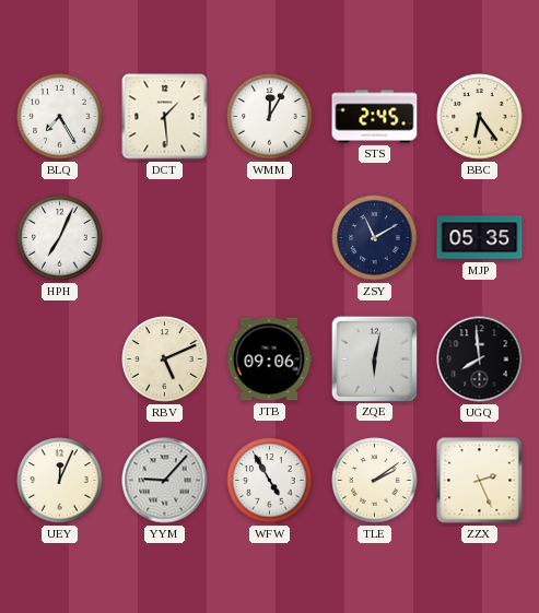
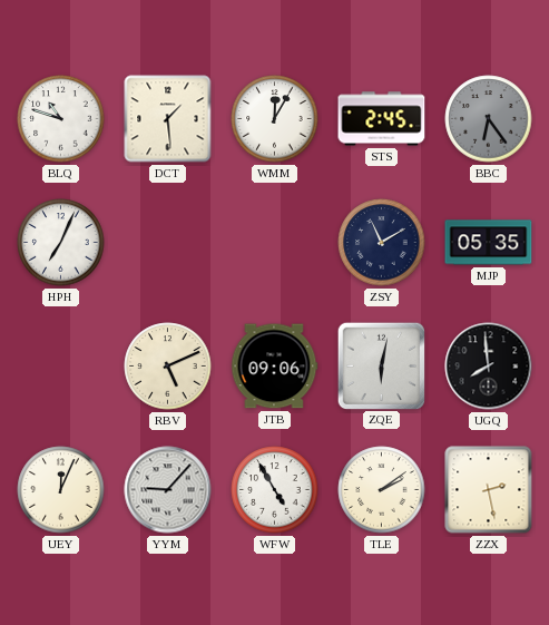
BLQ: 7:25 -> 10:48 (61, 119)
BBC dial: cream -> grey (489, 119)
ZZX: 2:26 -> 2:28 (489, 490)
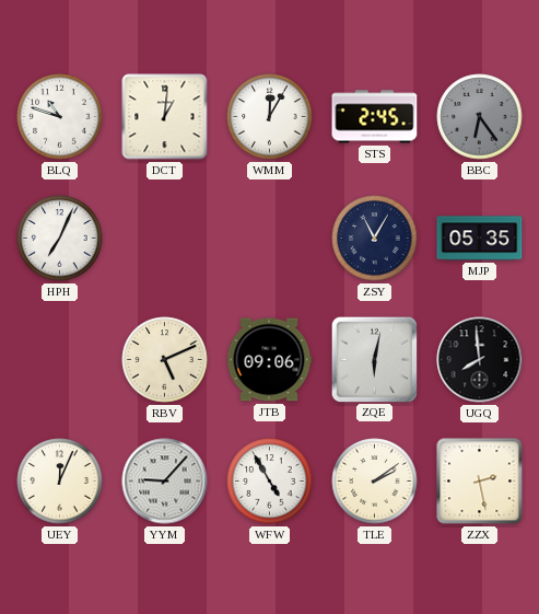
DCT: 1:29 -> 1:01 (165, 117)
ZSY: 11:10 -> 11:05 (375, 239)
